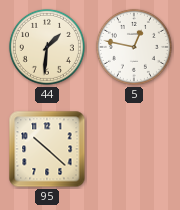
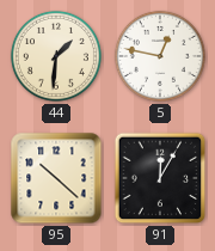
91: none -> 12:05 (160, 178)
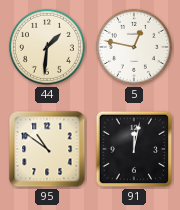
95: 10:22 -> 10:51 (47, 149)
91: 12:05 -> 12:02 (134, 149)
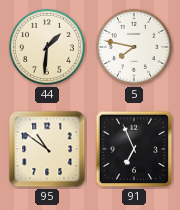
5: 12:47 -> 7:47 (134, 47)
91: 12:02 -> 6:56 (134, 149)
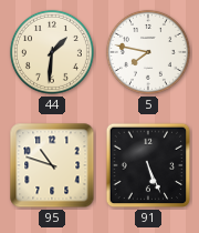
95: 10:51 -> 10:48 (52, 165)
91: 6:56 -> 5:26 (148, 165)
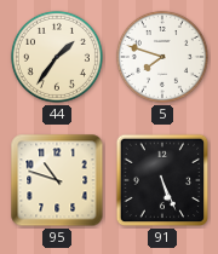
44: 1:31 -> 1:36 (57, 57)
5: 7:47 -> 7:48 (162, 57)
